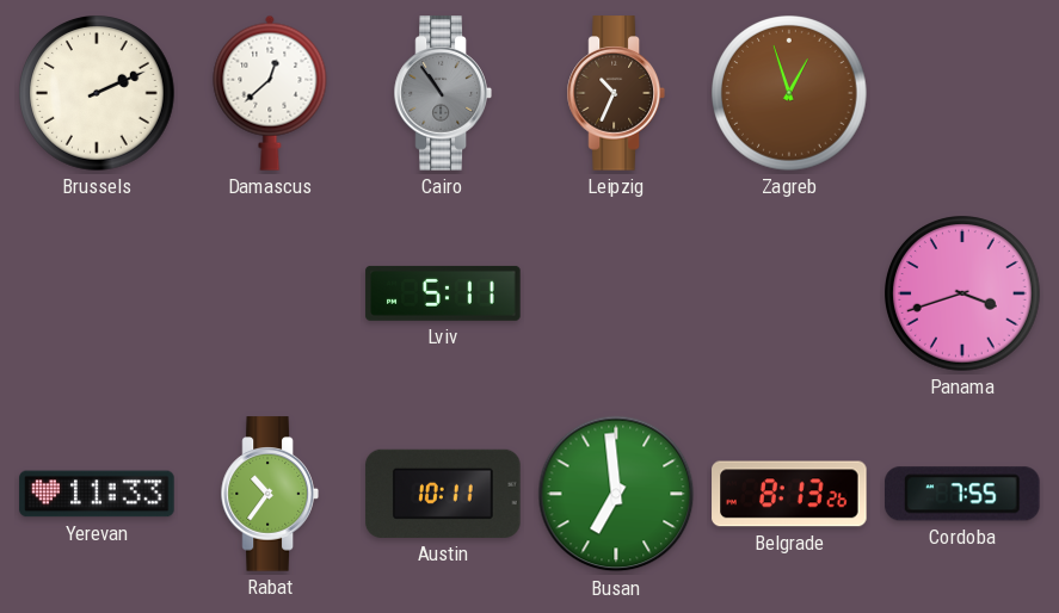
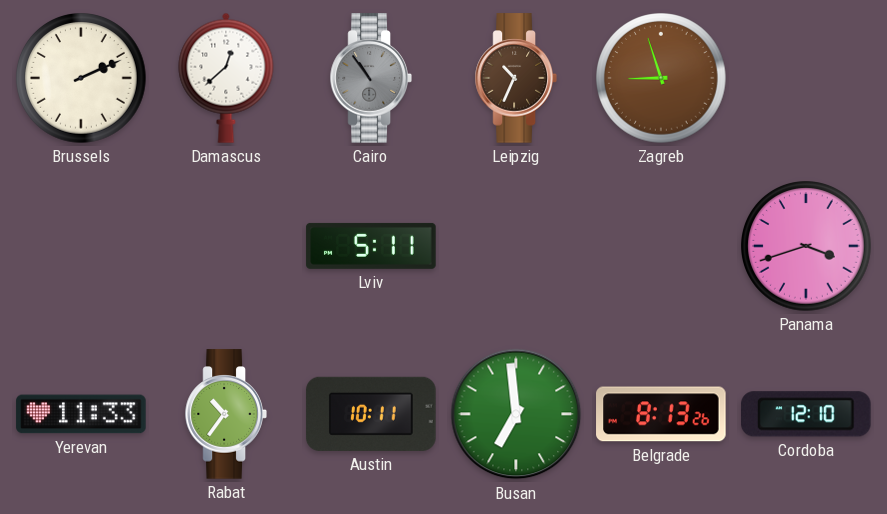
Zagreb: 12:57 -> 8:57 (661, 78)
Cordoba: 7:55 -> 12:10 (807, 414)
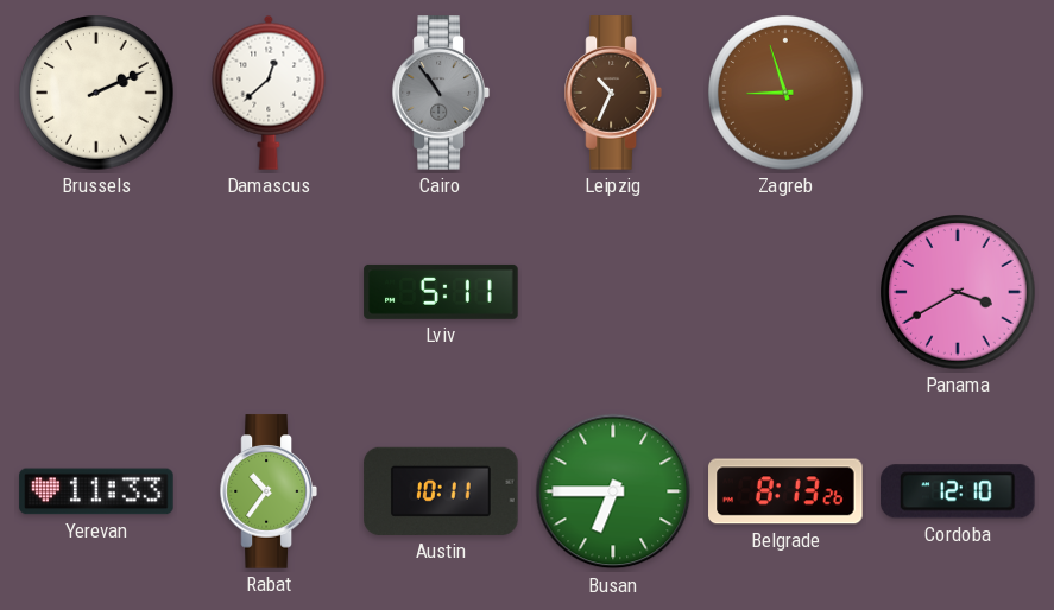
Panama: 3:42 -> 3:40 (958, 292)
Busan: 6:59 -> 6:45 (613, 491)
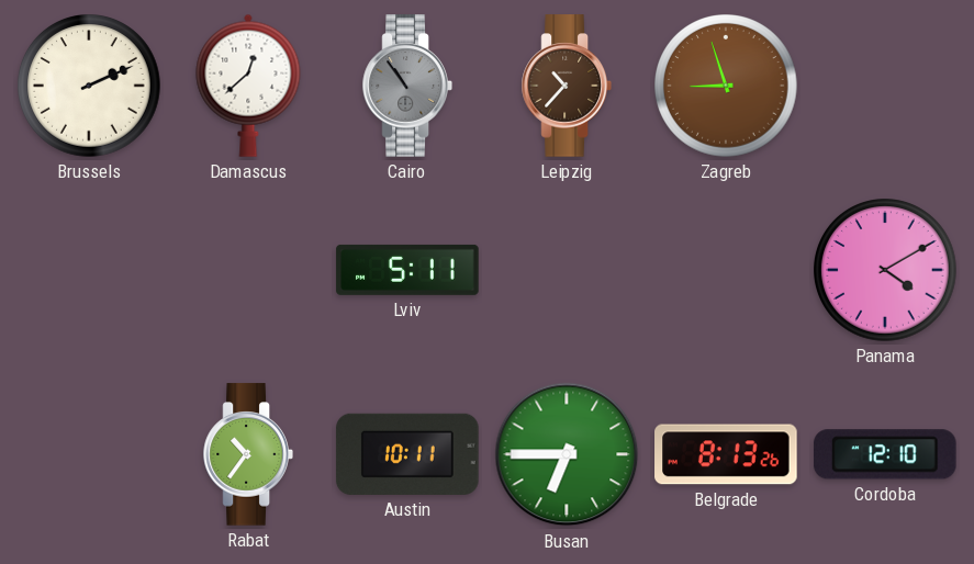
Leipzig: 10:34 -> 10:37 (567, 86)
Panama: 3:40 -> 4:10 (885, 270)
Yerevan: 11:33 -> none (96, 491)
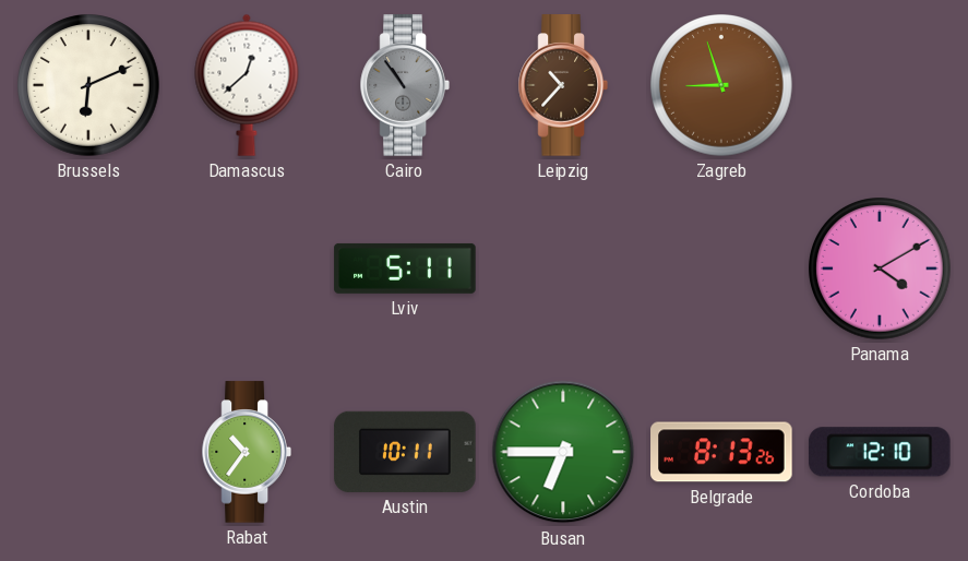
Brussels: 2:11 -> 6:11 (88, 85)
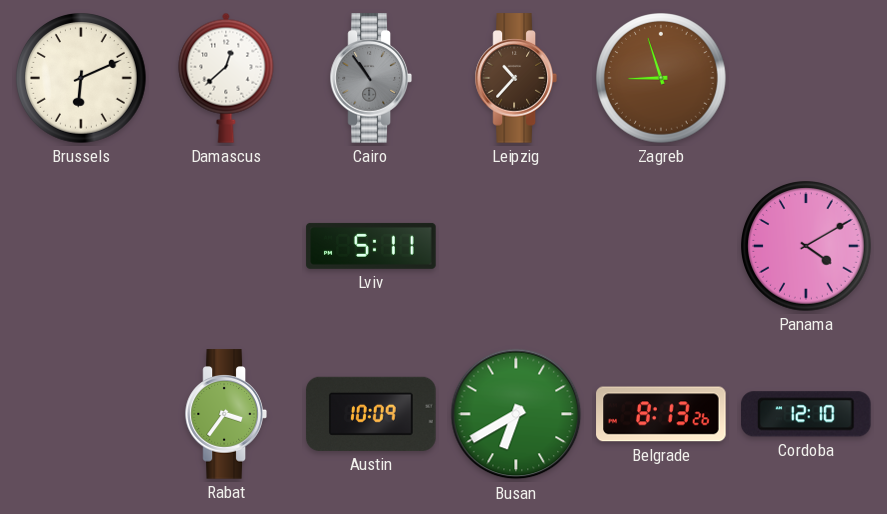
Rabat: 10:36 -> 3:36 (226, 414)
Austin: 10:11 -> 10:09 (371, 414)
Busan: 6:45 -> 6:40 (516, 414)
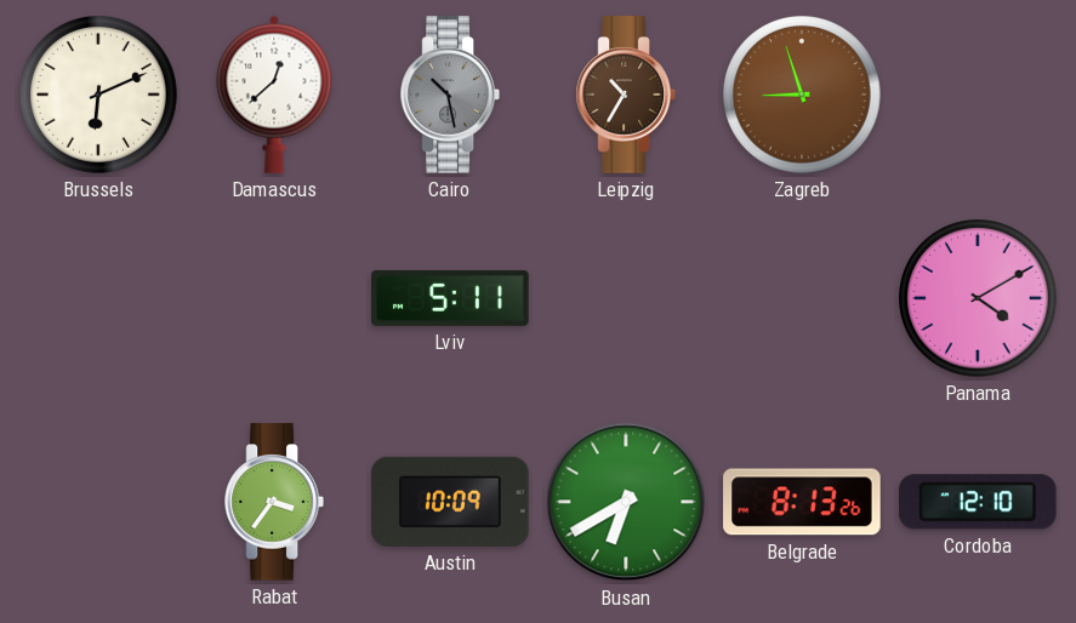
Cairo: 10:54 -> 10:28 (450, 95)
Leipzig: 10:37 -> 10:35 (626, 95)
